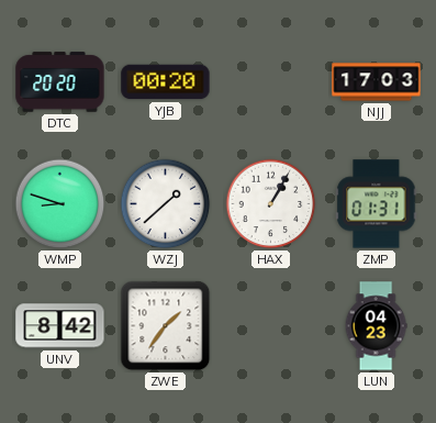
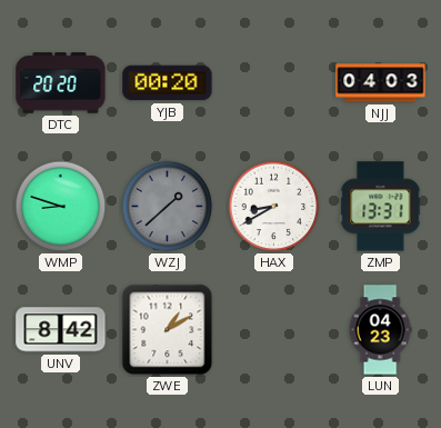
NJJ: 17:03 -> 04:03 (381, 83)
WZJ dial: white -> grey (168, 207)
HAX: 1:05 -> 8:40 (274, 207)
ZMP: 01:31 -> 13:31 (381, 207)
ZWE: 1:36 -> 1:10 (168, 330)
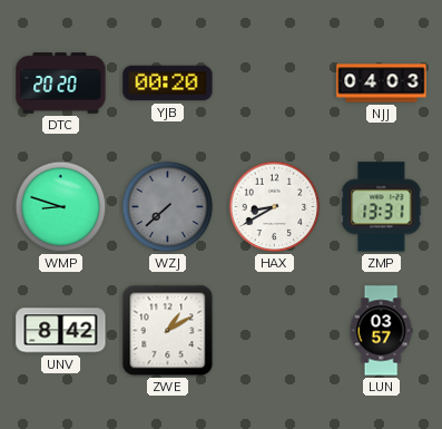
WZJ: 1:38 -> 7:38 (168, 207)
LUN: 04:23 -> 03:57 (381, 331)
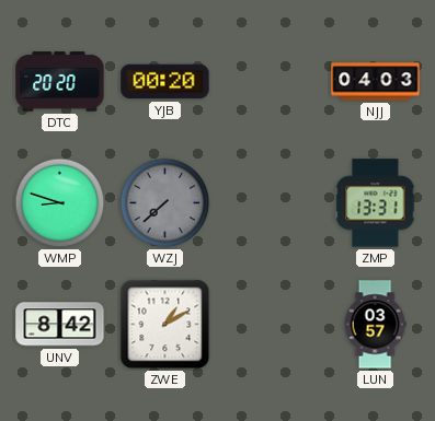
HAX: 8:40 -> none (275, 207)
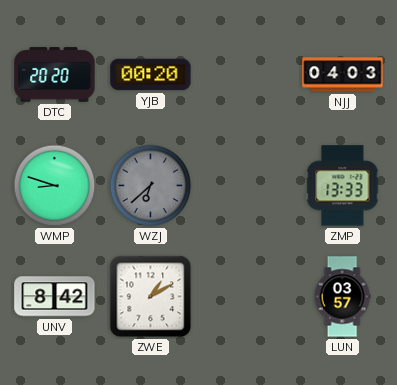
WZJ: 7:38 -> 6:38 (151, 186)
ZMP: 13:31 -> 13:33 (343, 186)
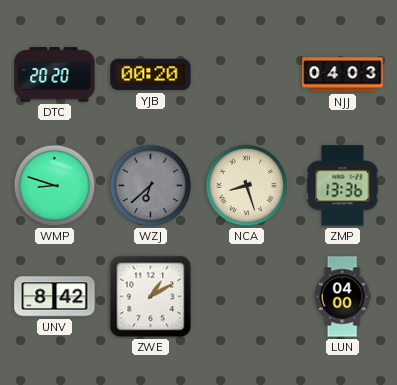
NCA: none -> 8:27 (247, 186)
ZMP: 13:33 -> 13:36 (343, 186)
LUN: 03:57 -> 04:00 (342, 297)
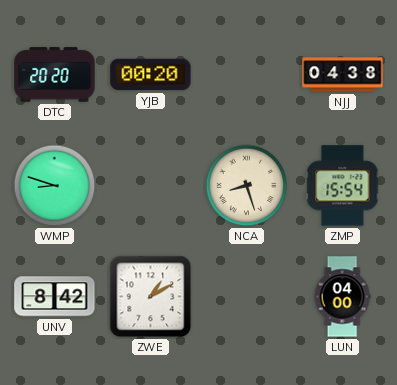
NJJ: 04:03 -> 04:38 (343, 75)
WZJ: 6:38 -> none (151, 186)
ZMP: 13:36 -> 15:54 (343, 186)
